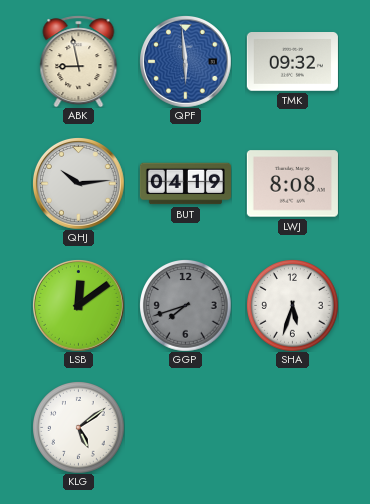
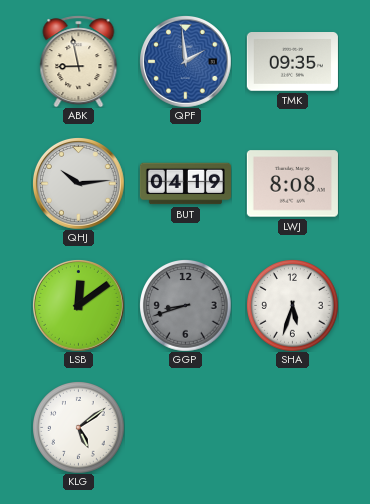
QPF: 5:59 -> 1:59 (186, 62)
TMK: 09:32 -> 09:35 (292, 62)
GGP: 7:42 -> 8:42 (186, 306)
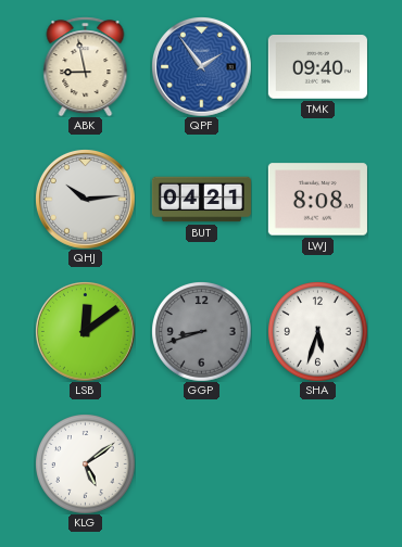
QPF: 1:59 -> 1:54 (202, 67)
TMK: 09:35 -> 09:40 (317, 67)
BUT: 04:19 -> 04:21 (201, 200)
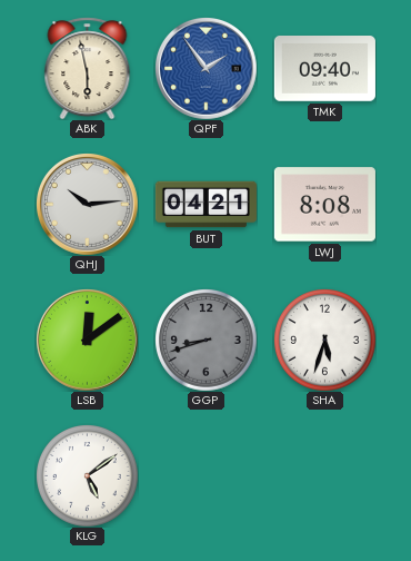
ABK: 8:58 -> 5:58 (88, 68)
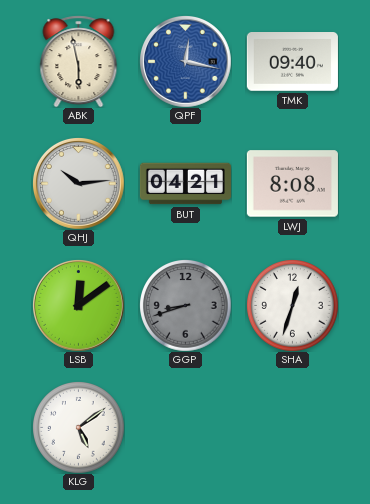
QPF: 1:54 -> 12:17 (186, 62)
SHA: 5:33 -> 12:33 (293, 306)
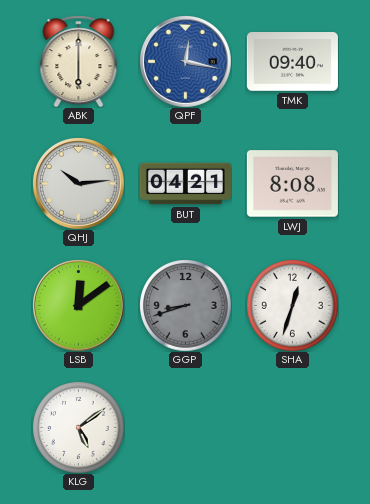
ABK: 5:58 -> 6:00 (79, 61)
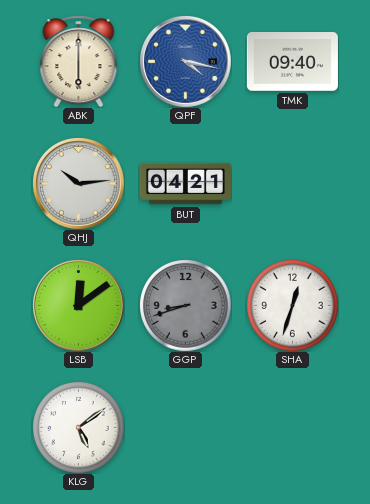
QPF: 12:17 -> 4:17 (186, 62)
LWJ: 8:08 -> none (292, 184)
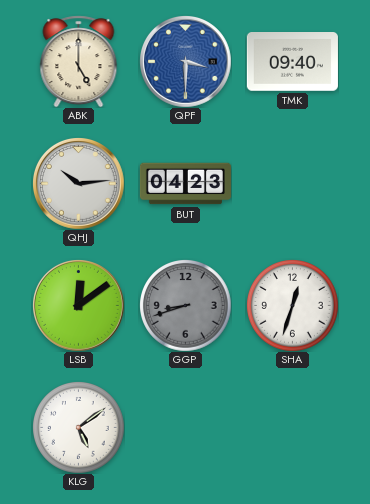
ABK: 6:00 -> 5:00 (79, 61)
QPF: 4:17 -> 3:30 (186, 62)
BUT: 04:21 -> 04:23 (185, 184)
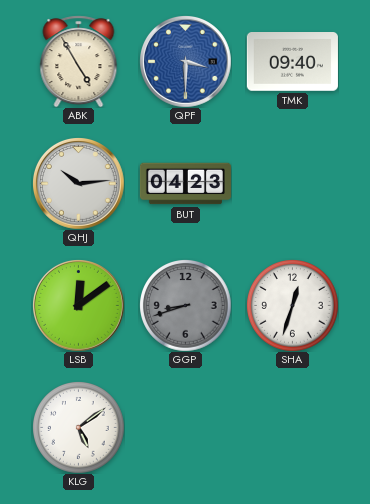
ABK: 5:00 -> 4:55 (79, 61)
